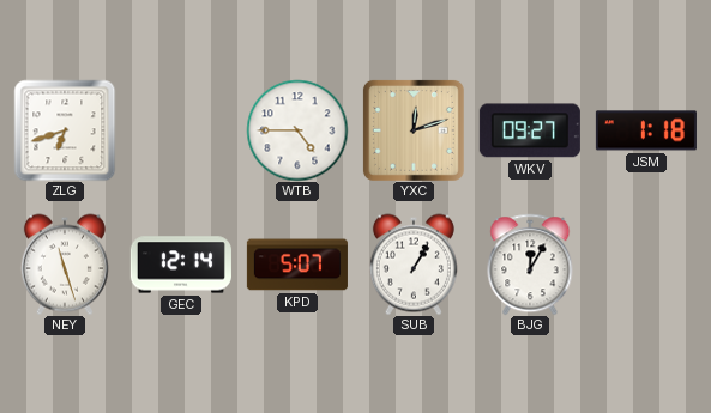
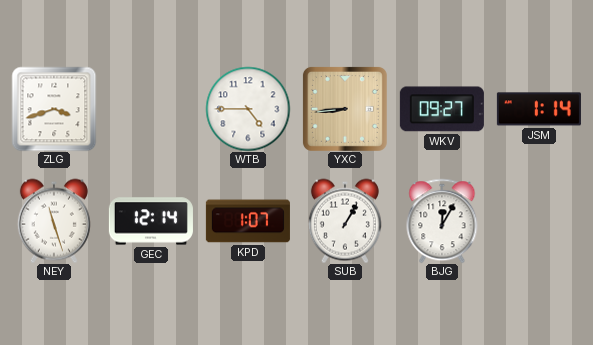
ZLG: 6:42 -> 3:42 (54, 109)
YXC: 12:12 -> 8:44 (345, 109)
JSM: 1:18 -> 1:14 (539, 109)
KPD: 5:07 -> 1:07 (248, 221)
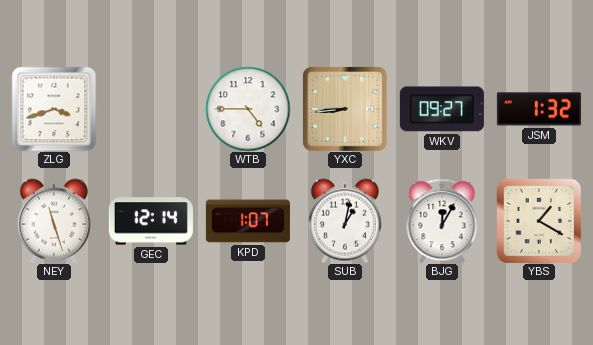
JSM: 1:14 -> 1:32 (539, 109)
SUB: 1:05 -> 1:02 (345, 221)
YBS: none -> 1:20 (539, 221)
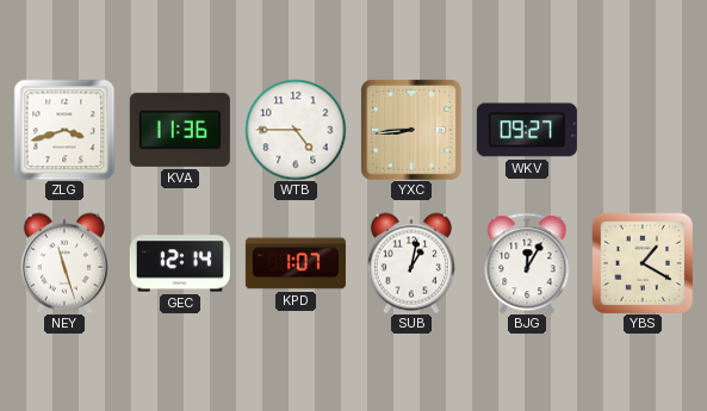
KVA: none -> 11:36 (180, 130)
JSM: 1:32 -> none (539, 109)
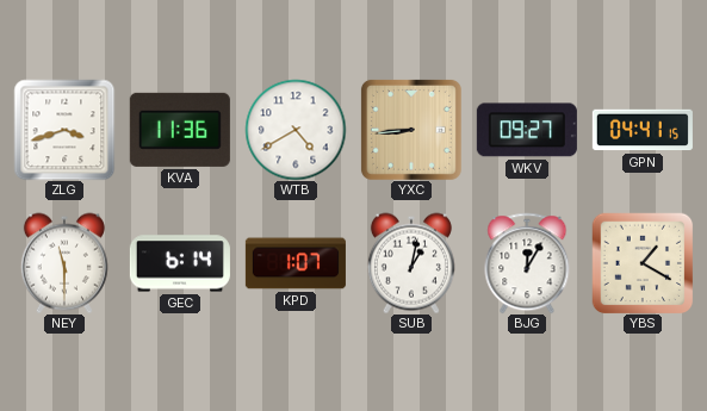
WTB: 4:45 -> 4:40 (296, 130)
GPN: none -> 04:41 (643, 130)
NEY: 11:27 -> 11:30 (64, 263)
GEC: 12:14 -> 6:14 (180, 263)
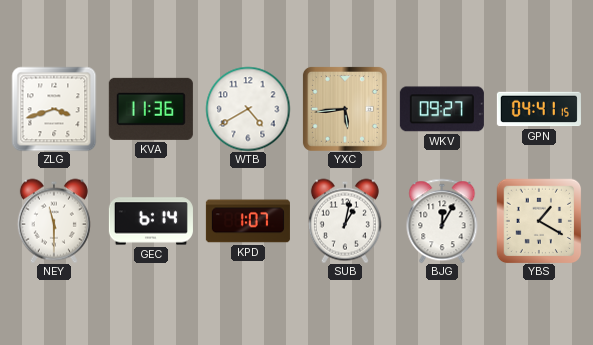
YXC: 8:44 -> 5:44 (345, 109)
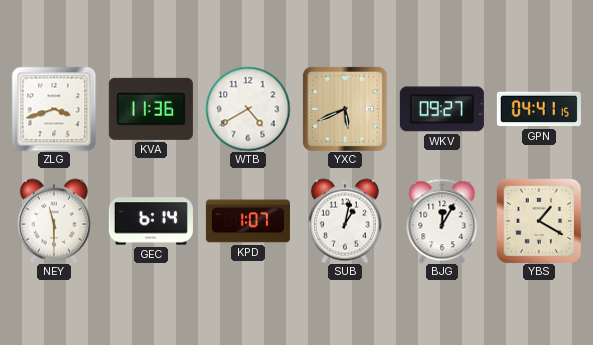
YXC: 5:44 -> 5:41 (345, 109)
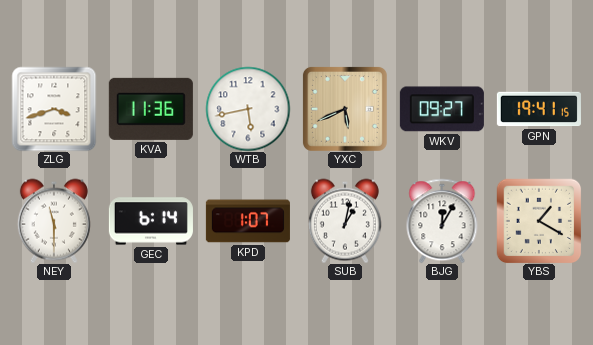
WTB: 4:40 -> 5:43 (248, 109)
GPN: 04:41 -> 19:41 (539, 109)
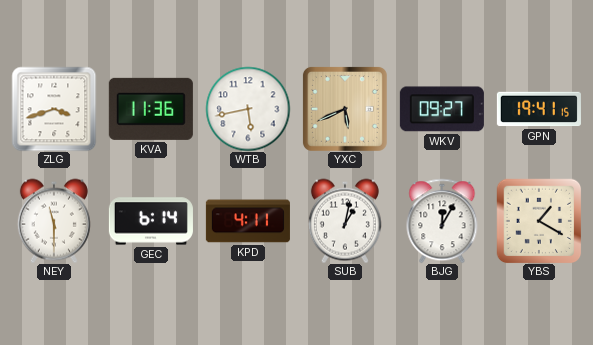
KPD: 1:07 -> 4:11 (248, 221)
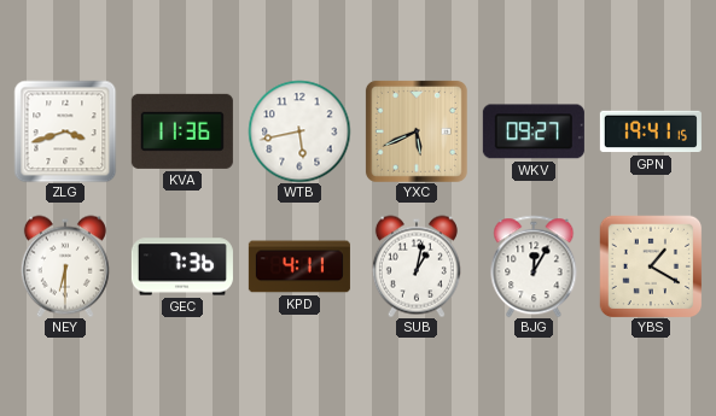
NEY: 11:30 -> 6:30 (65, 266)
GEC: 6:14 -> 7:36 (182, 266)
